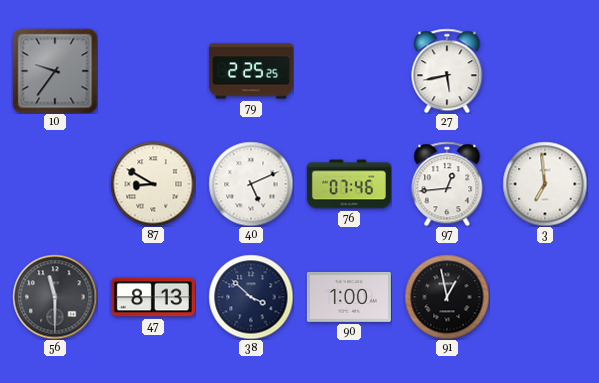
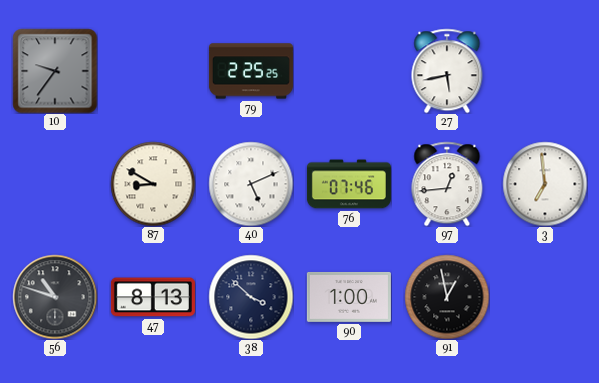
56: 11:30 -> 10:48 (55, 297)
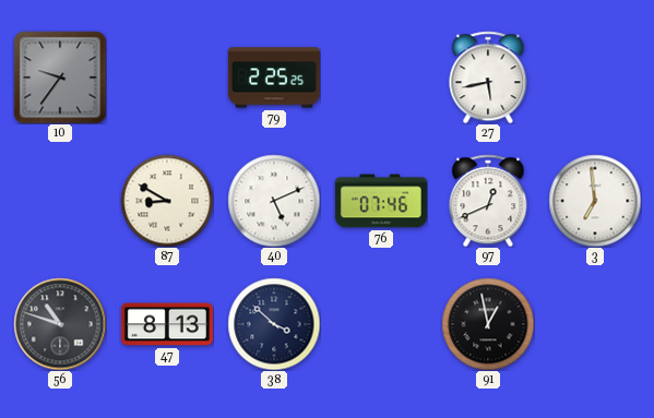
97: 12:44 -> 12:41 (488, 201)
90: 1:00 -> none (349, 297)
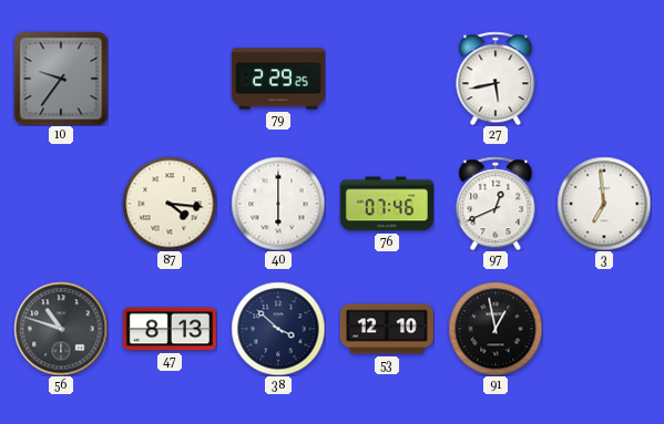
79: 2:25 -> 2:29 (278, 79)
87: 8:50 -> 4:16 (170, 204)
40: 5:11 -> 6:00 (278, 204)
53: none -> 12:10 (387, 329)
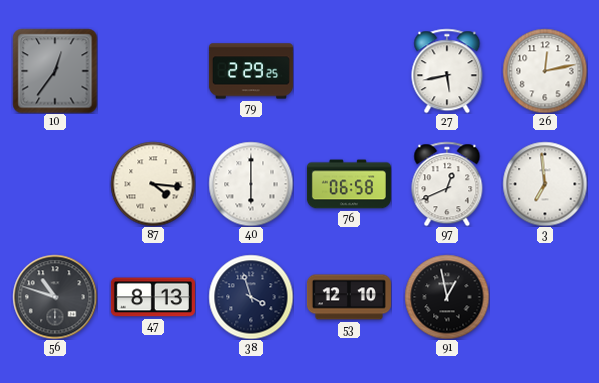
10: 9:36 -> 12:36 (55, 71)
26: none -> 12:13 (545, 71)
76: 07:46 -> 06:58 (349, 184)
38: 3:52 -> 3:57 (251, 297)
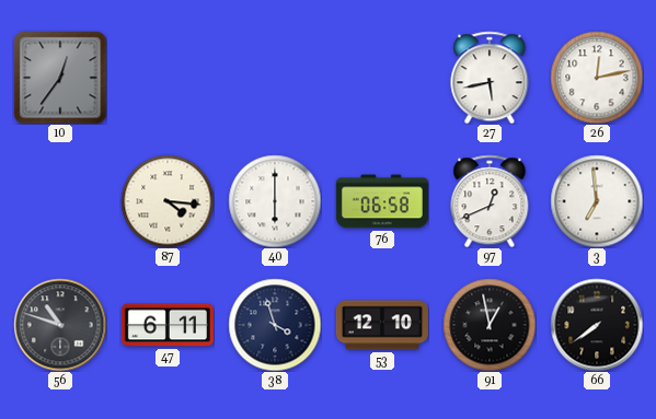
79: 2:29 -> none (251, 71)
47: 8:13 -> 6:11 (168, 325)
66: none -> 7:39 (597, 325)
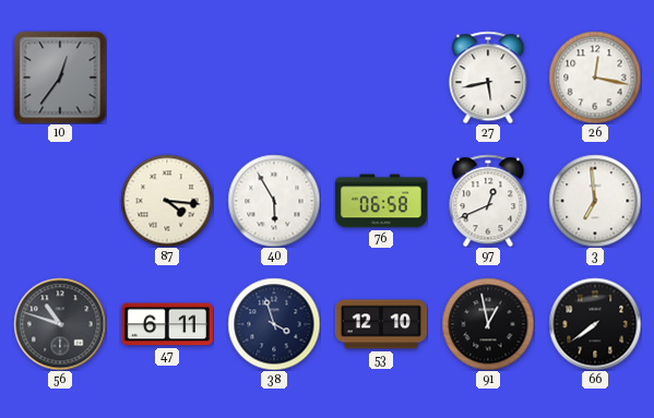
26: 12:13 -> 12:17 (595, 77)
40: 6:00 -> 5:55 (274, 201)
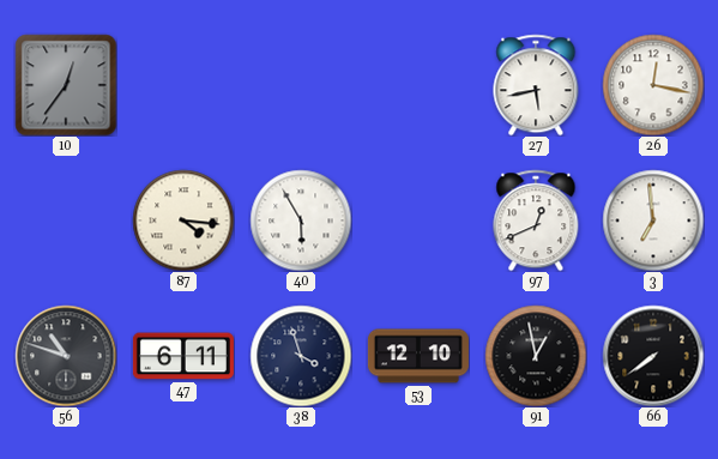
76: 06:58 -> none (381, 201)
